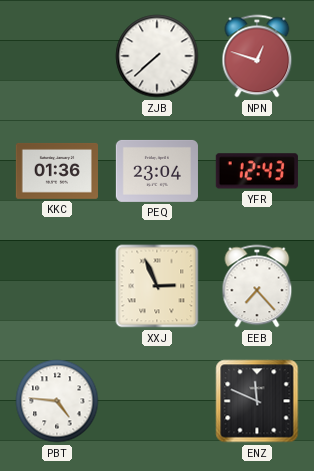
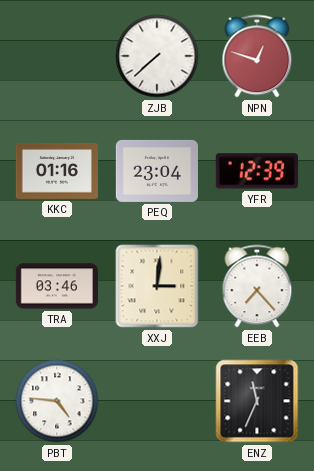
KKC: 01:36 -> 01:16 (56, 171)
YFR: 12:43 -> 12:39 (257, 171)
TRA: none -> 03:46 (56, 286)
XXJ: 2:56 -> 3:01 (157, 286)
ENZ: 11:49 -> 11:34 (257, 401)
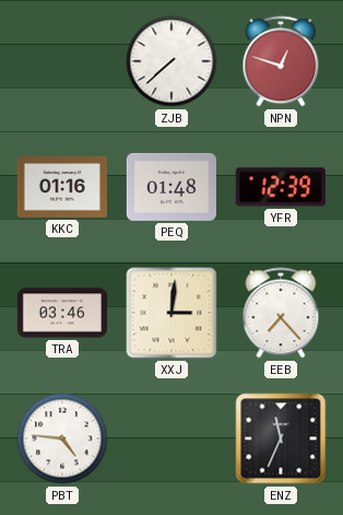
PEQ: 23:04 -> 01:48 (170, 187)
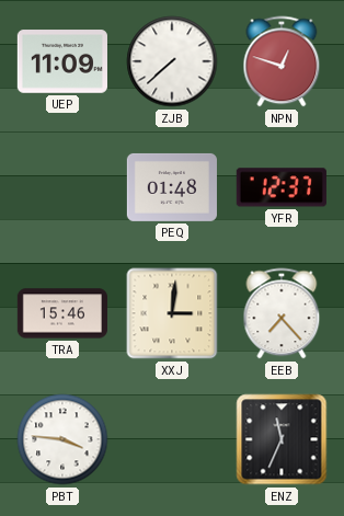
UEP: none -> 11:09 (62, 61)
KKC: 01:16 -> none (61, 187)
YFR: 12:39 -> 12:37 (282, 187)
TRA: 03:46 -> 15:46 (61, 313)
PBT: 4:46 -> 3:46 (62, 439)
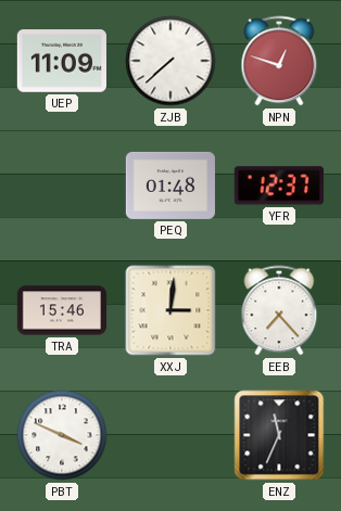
PBT: 3:46 -> 3:49 (62, 435)
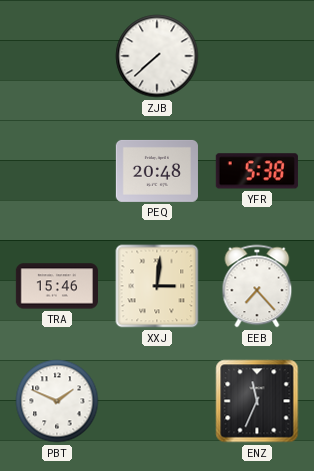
UEP: 11:09 -> none (62, 61)
NPN: 12:48 -> none (279, 61)
PEQ: 01:48 -> 20:48 (156, 171)
YFR: 12:37 -> 5:38 (257, 171)
PBT: 3:49 -> 1:49 (57, 401)
